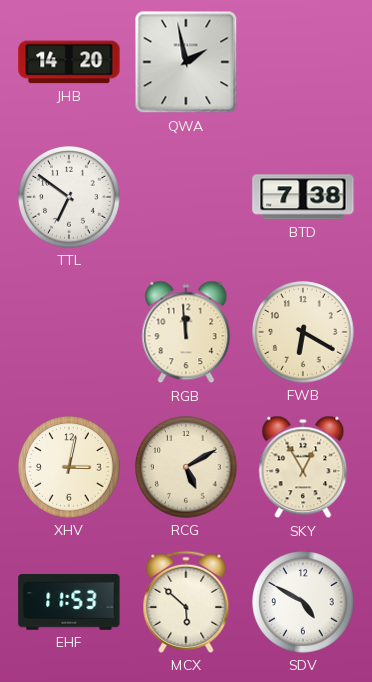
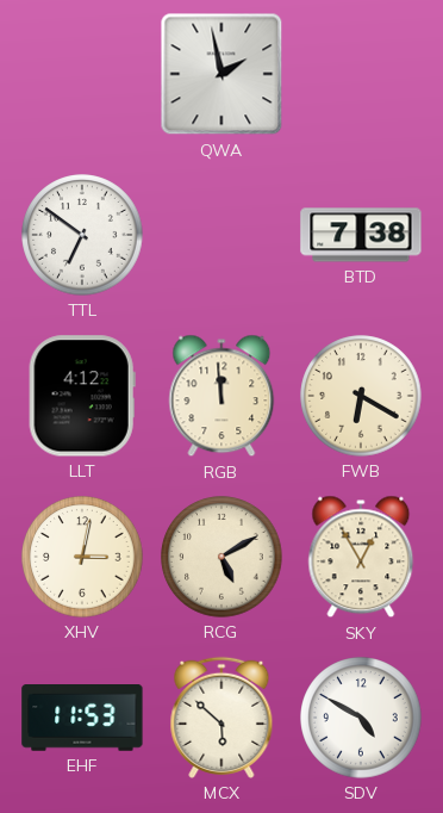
JHB: 14:20 -> none (69, 62)
LLT: none -> 4:12 (82, 396)
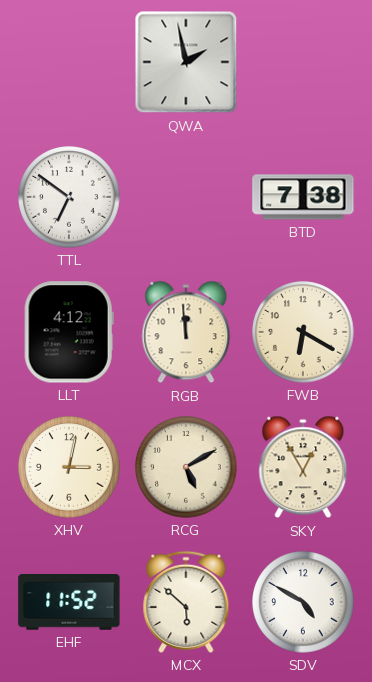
EHF: 11:53 -> 11:52 (69, 603)
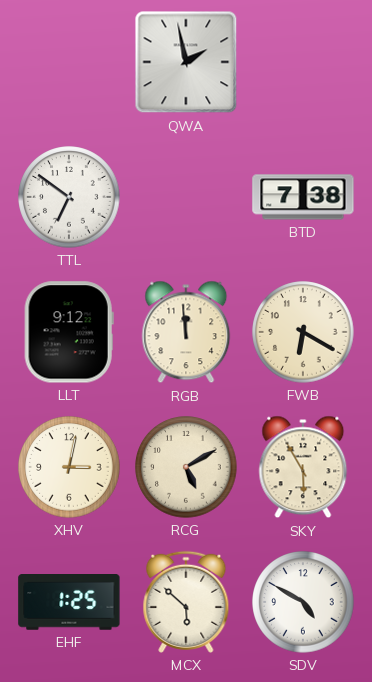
LLT: 4:12 -> 9:12 (69, 332)
SKY: 12:55 -> 5:55 (303, 467)
EHF: 11:52 -> 1:25 (69, 603)
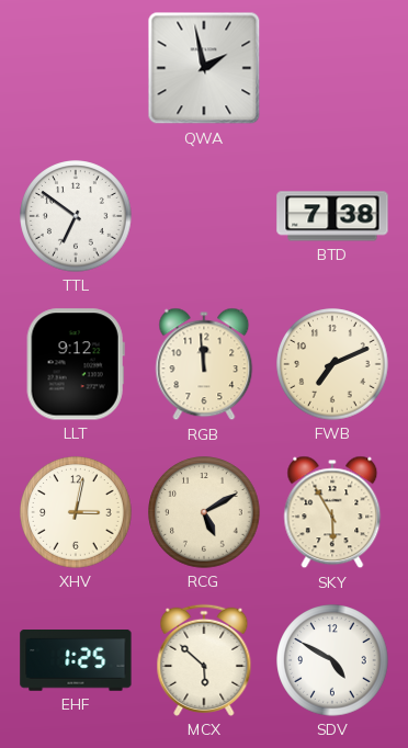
FWB: 6:20 -> 7:11 (332, 364)
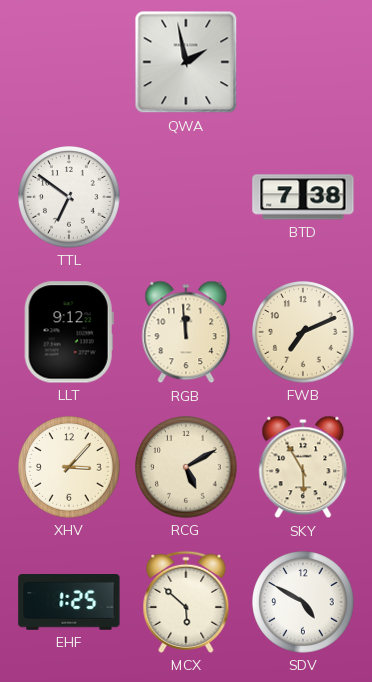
XHV: 3:02 -> 3:07 (69, 467)
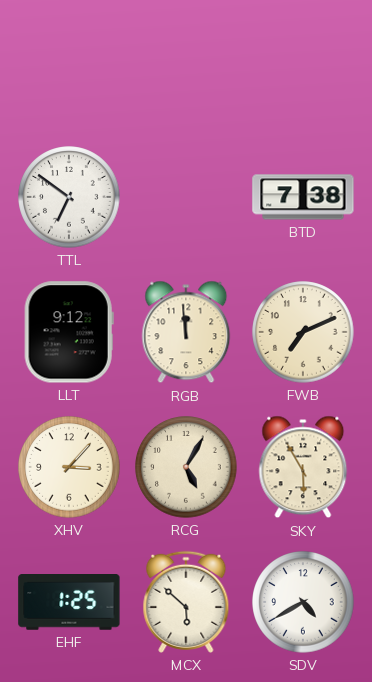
QWA: 1:58 -> none (186, 62)
RCG: 5:10 -> 5:05 (186, 467)
SDV: 4:50 -> 4:40 (303, 602)
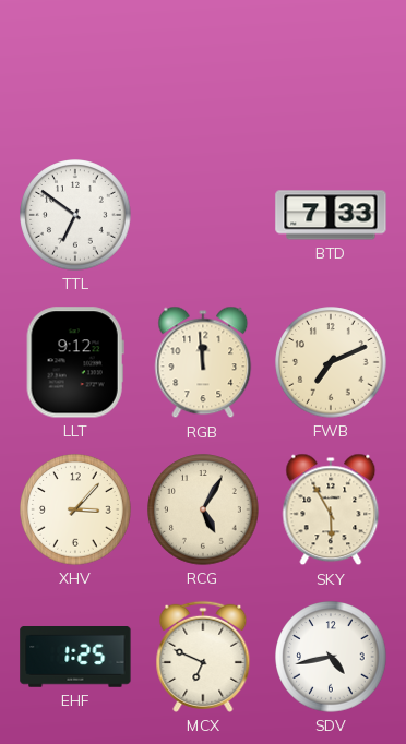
BTD: 7:38 -> 7:33 (331, 215)
MCX: 5:52 -> 6:49 (203, 657)
SDV: 4:40 -> 4:43 (331, 657)
